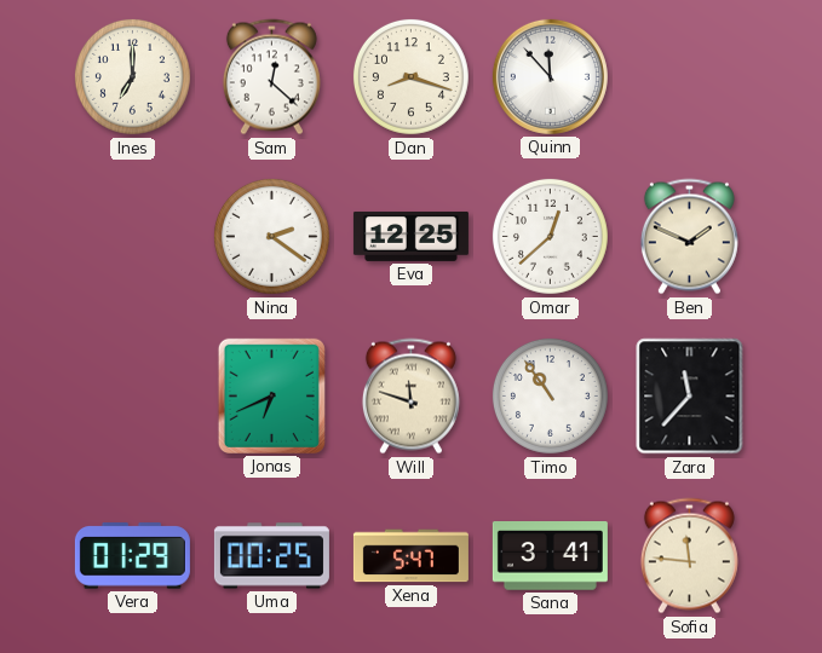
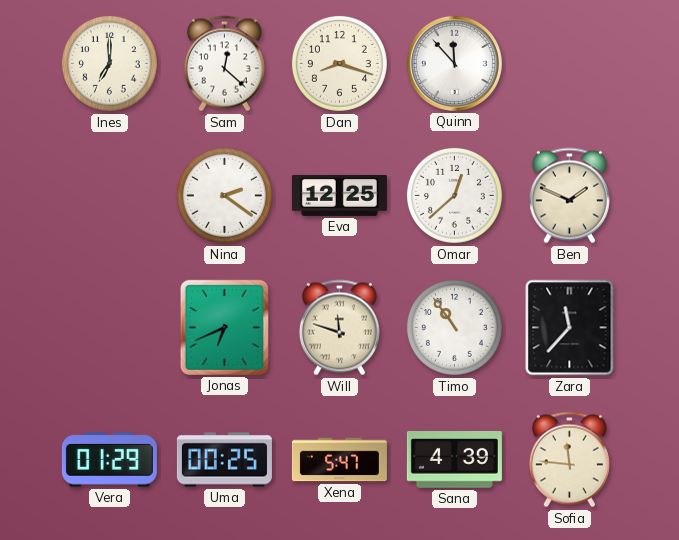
Sana: 3:41 -> 4:39 (454, 460)
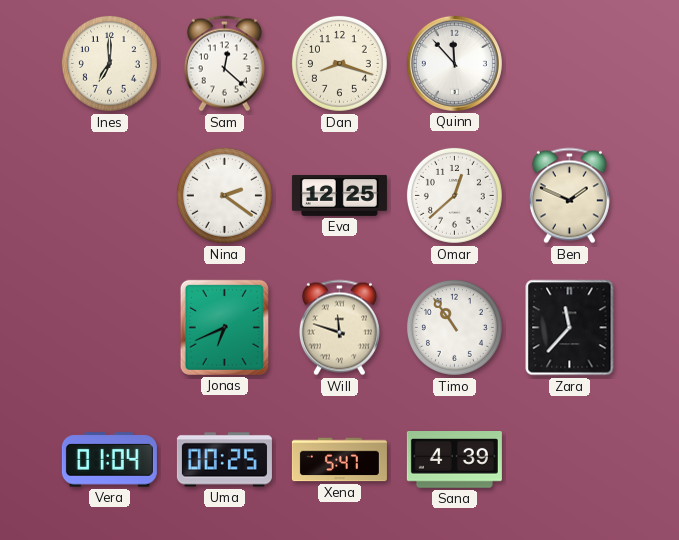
Vera: 01:29 -> 01:04 (109, 460)
Sofia: 11:46 -> none (569, 460)
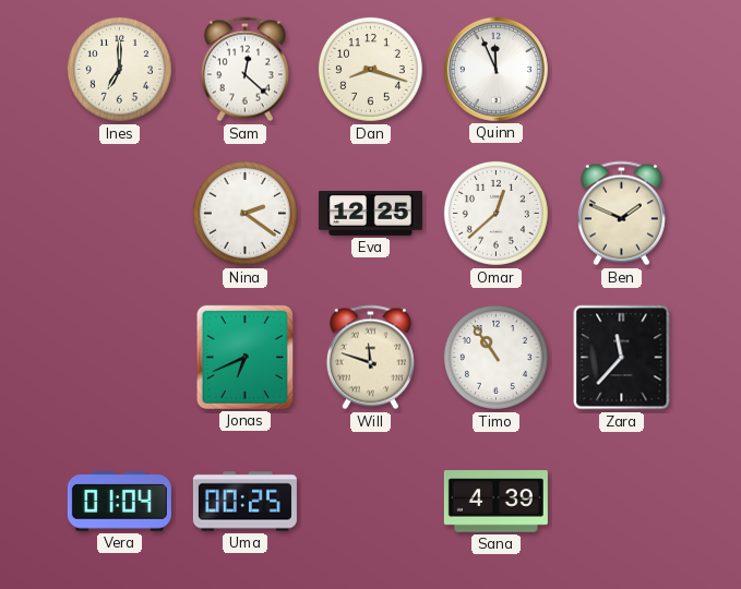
Quinn: 11:53 -> 11:56 (495, 69)
Xena: 5:47 -> none (339, 460)
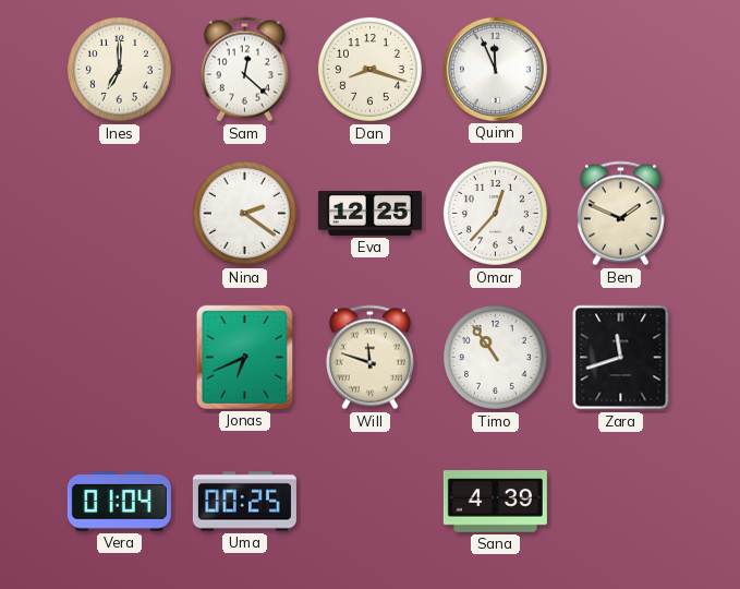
Omar: 12:38 -> 12:37 (495, 213)
Zara: 11:37 -> 11:42 (621, 358)
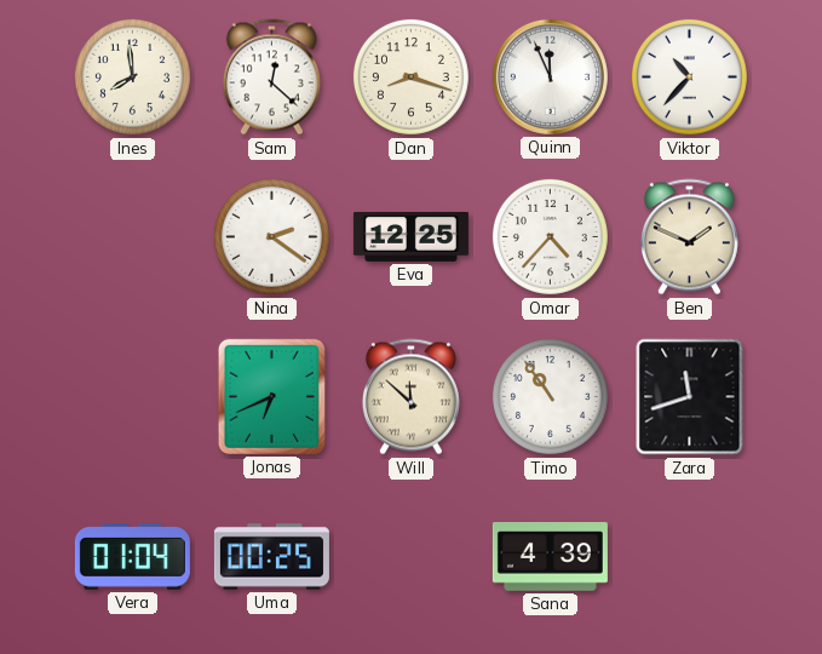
Ines: 7:00 -> 7:59 (132, 76)
Viktor: none -> 10:37 (689, 76)
Omar: 12:37 -> 4:37 (550, 236)
Will: 11:48 -> 11:52 (410, 397)
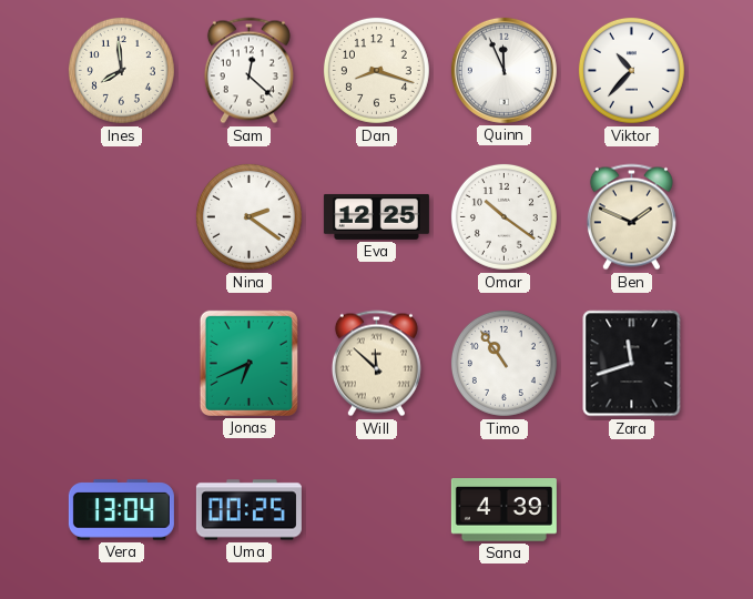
Omar: 4:37 -> 10:21 (503, 216)
Vera: 01:04 -> 13:04 (121, 510)
